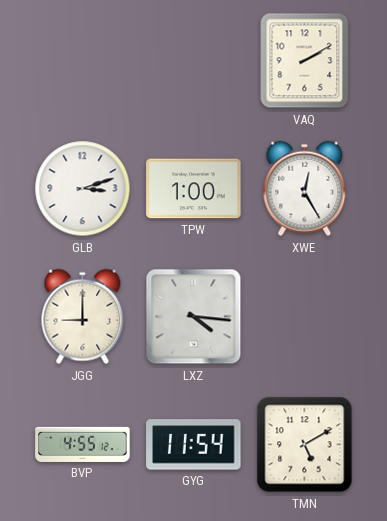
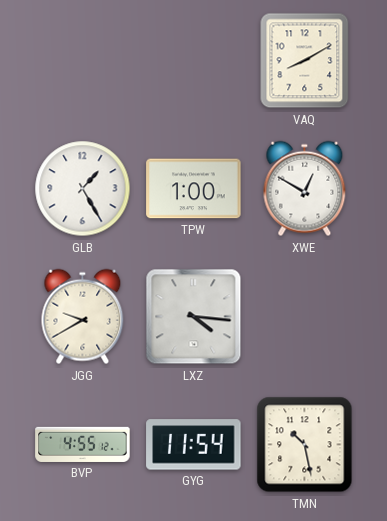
VAQ: 2:10 -> 8:10 (305, 61)
GLB: 3:12 -> 1:25 (83, 189)
XWE: 12:25 -> 12:50 (305, 189)
JGG: 9:00 -> 9:40 (83, 317)
TMN: 5:10 -> 10:28 (305, 445)
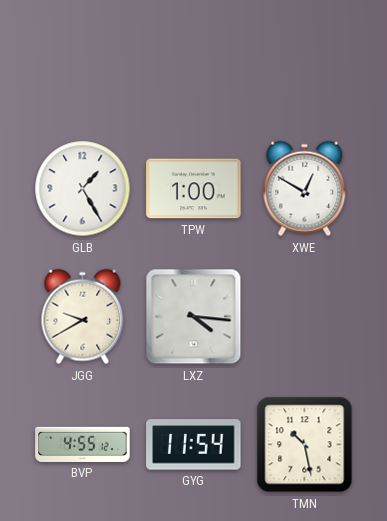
VAQ: 8:10 -> none (305, 61)
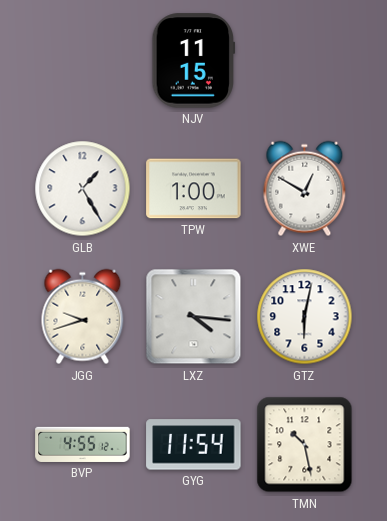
NJV: none -> 11:15 (194, 61)
JGG: 9:40 -> 9:42 (83, 317)
GTZ: none -> 6:02 (305, 317)
